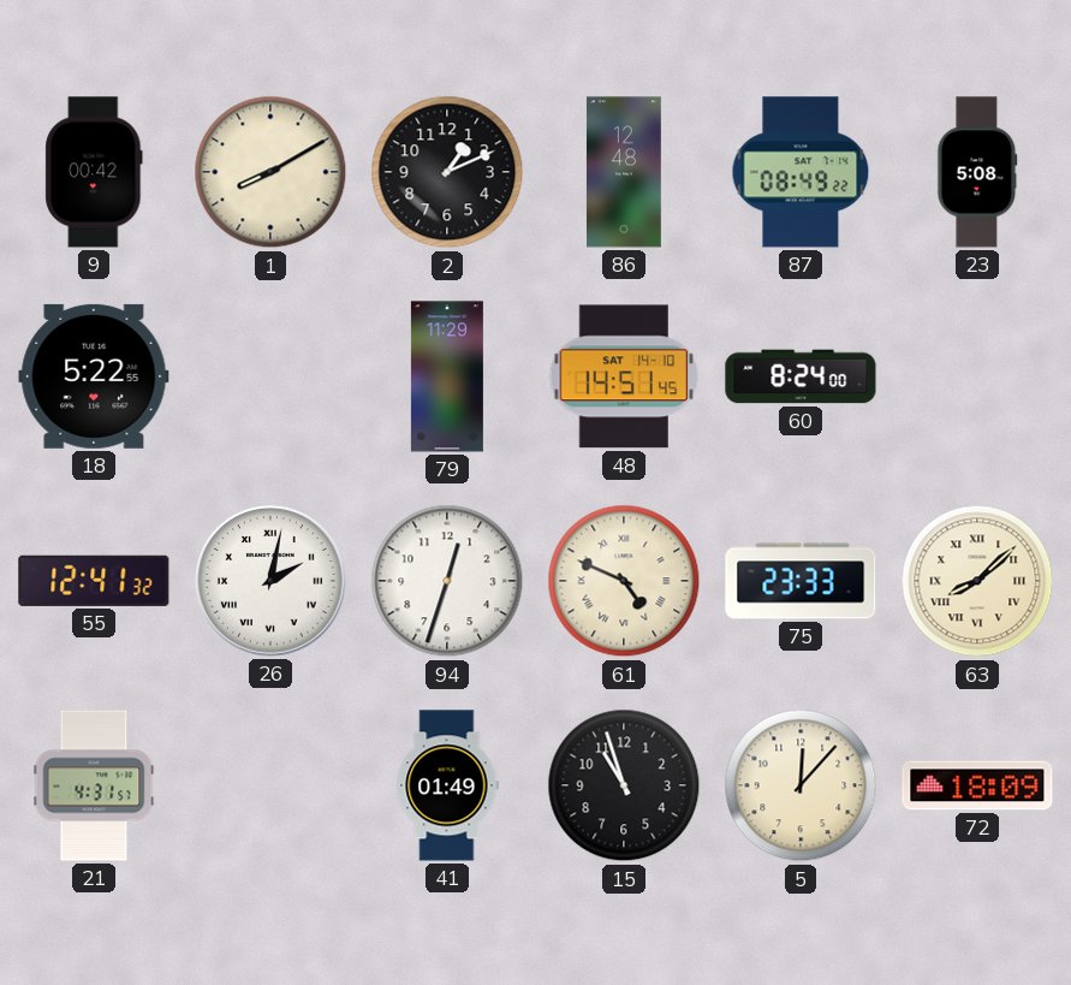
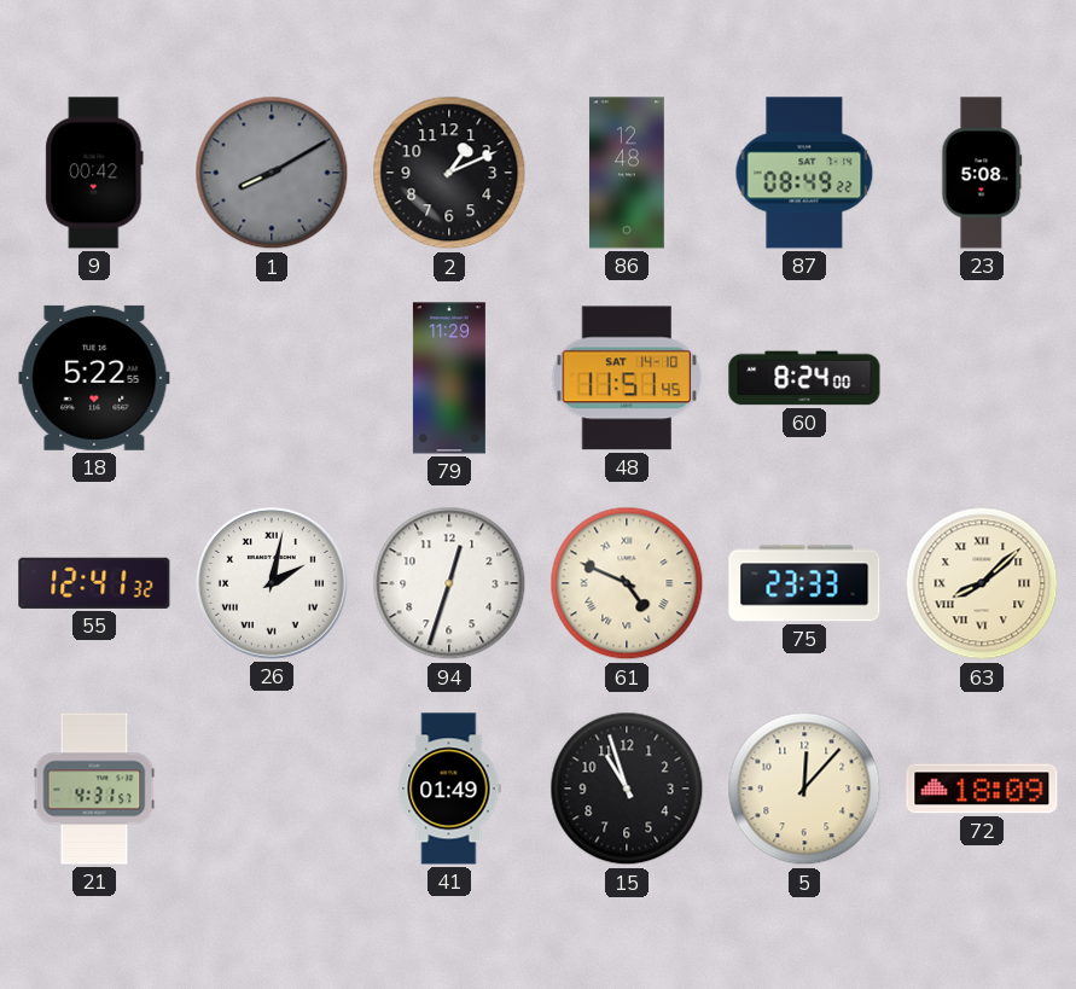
1 dial: cream -> grey (272, 173)
48: 14:51 -> 11:51 (627, 378)
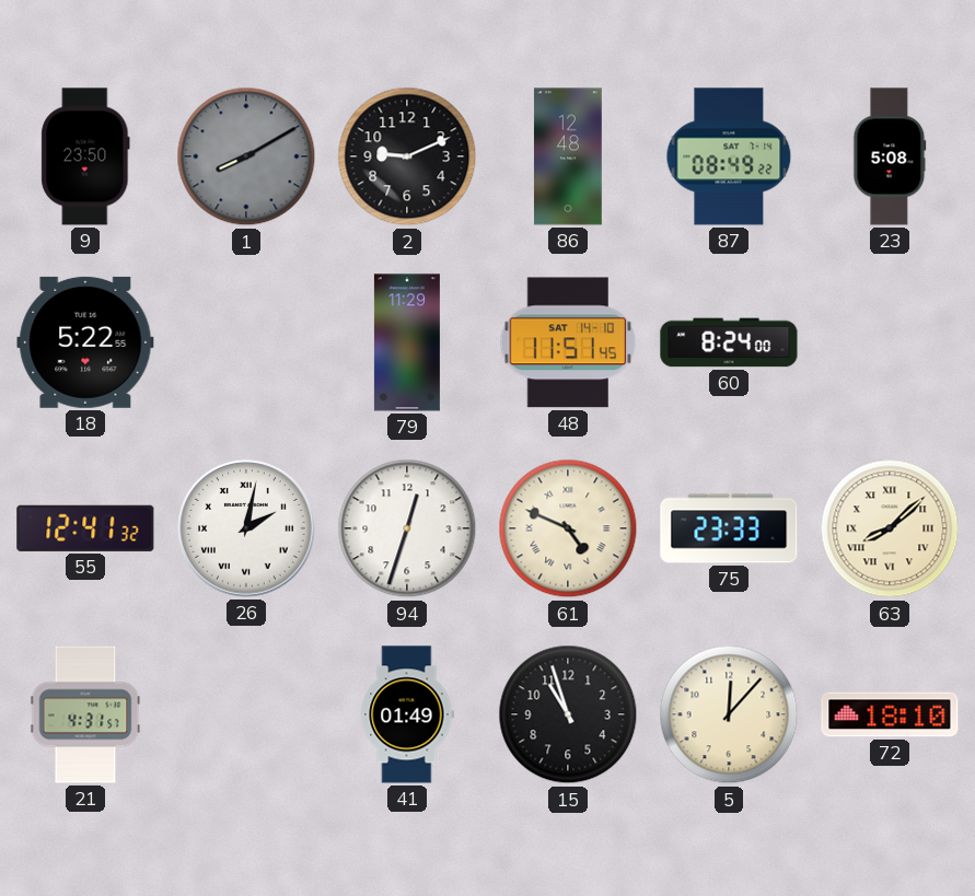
9: 00:42 -> 23:50 (85, 156)
2: 1:11 -> 9:11 (407, 156)
72: 18:09 -> 18:10 (890, 714)
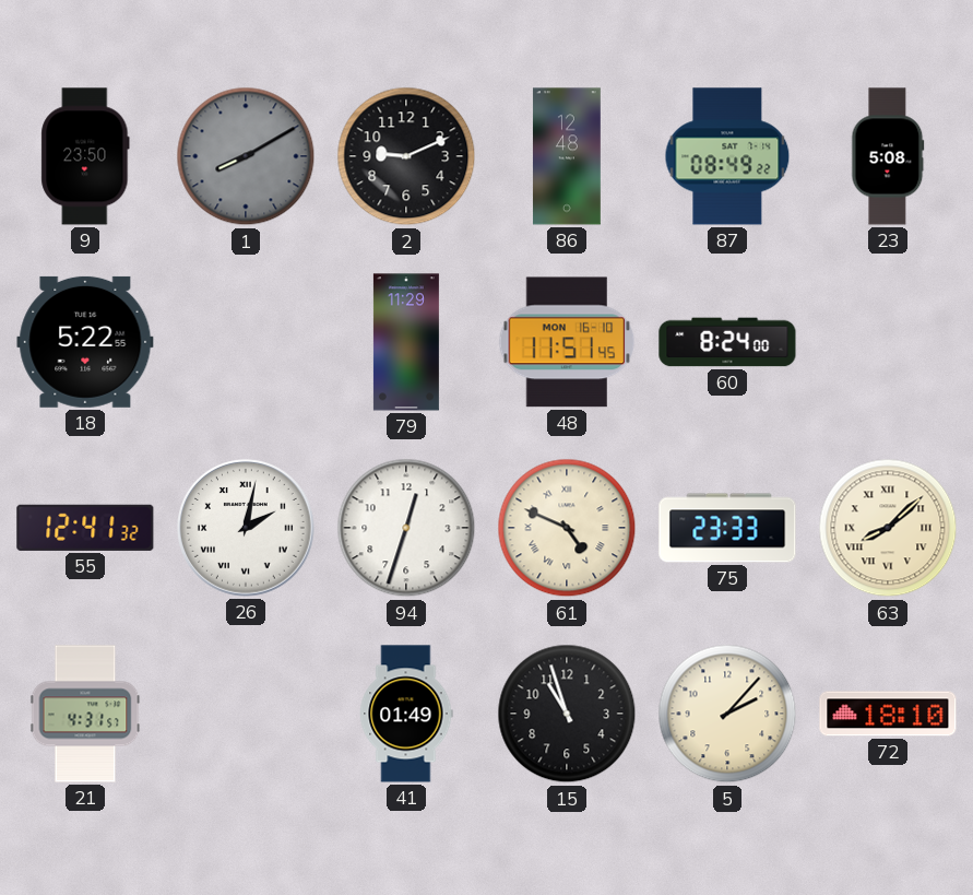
48 date: SAT 14-10 -> MON 16-10 (567, 342)
5: 12:07 -> 2:07 (727, 714)
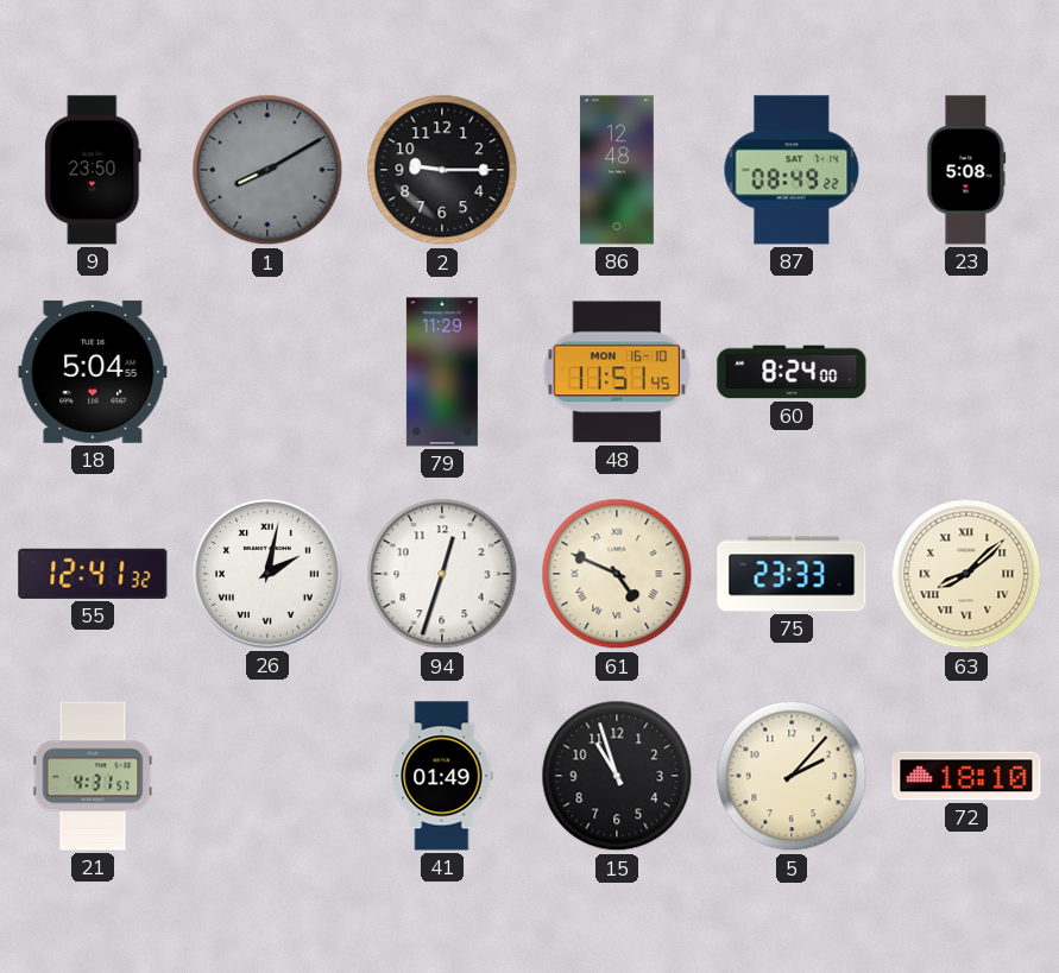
2: 9:11 -> 9:15 (442, 170)
18: 5:22 -> 5:04 (93, 372)
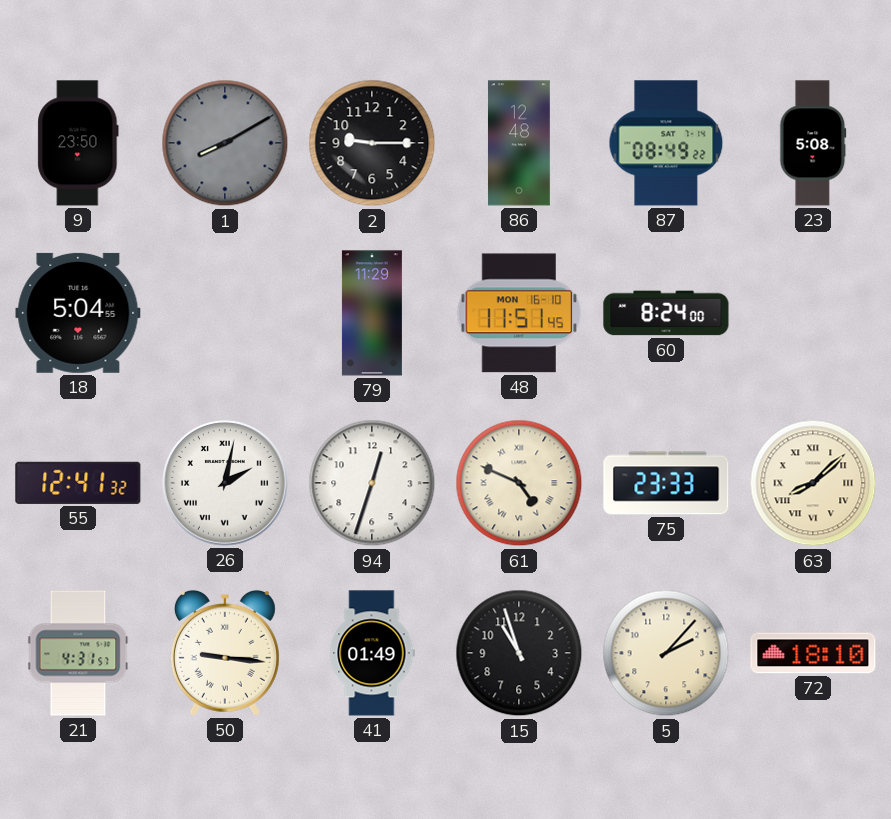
50: none -> 9:16 (225, 653)
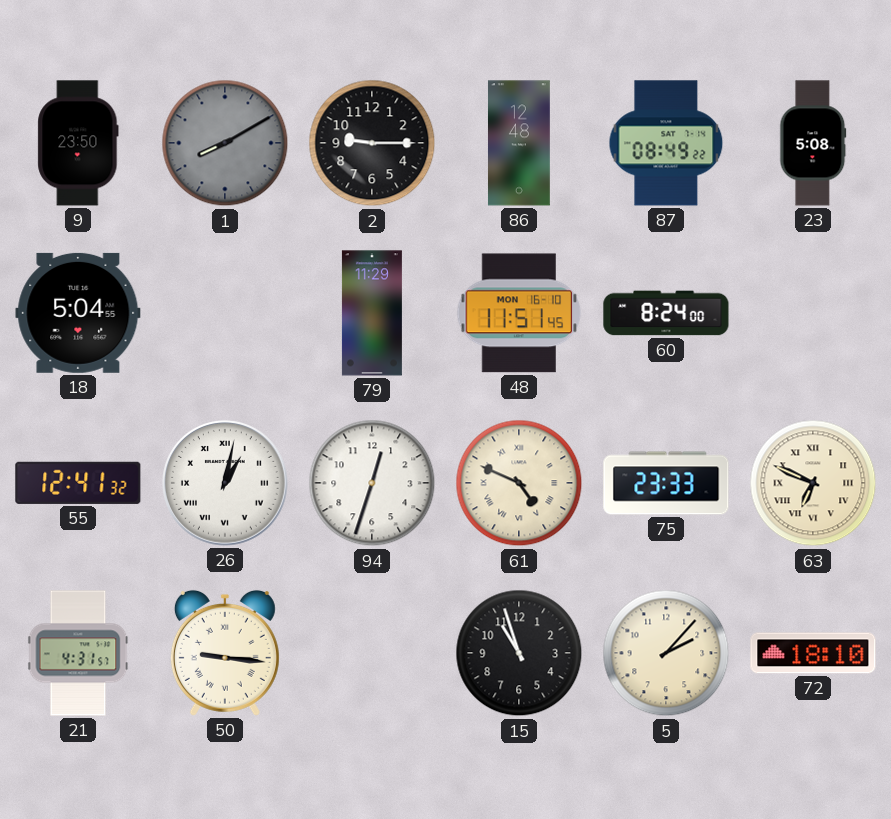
26: 2:02 -> 1:02 (226, 484)
63: 8:08 -> 6:49 (813, 483)
41: 01:49 -> none (372, 653)
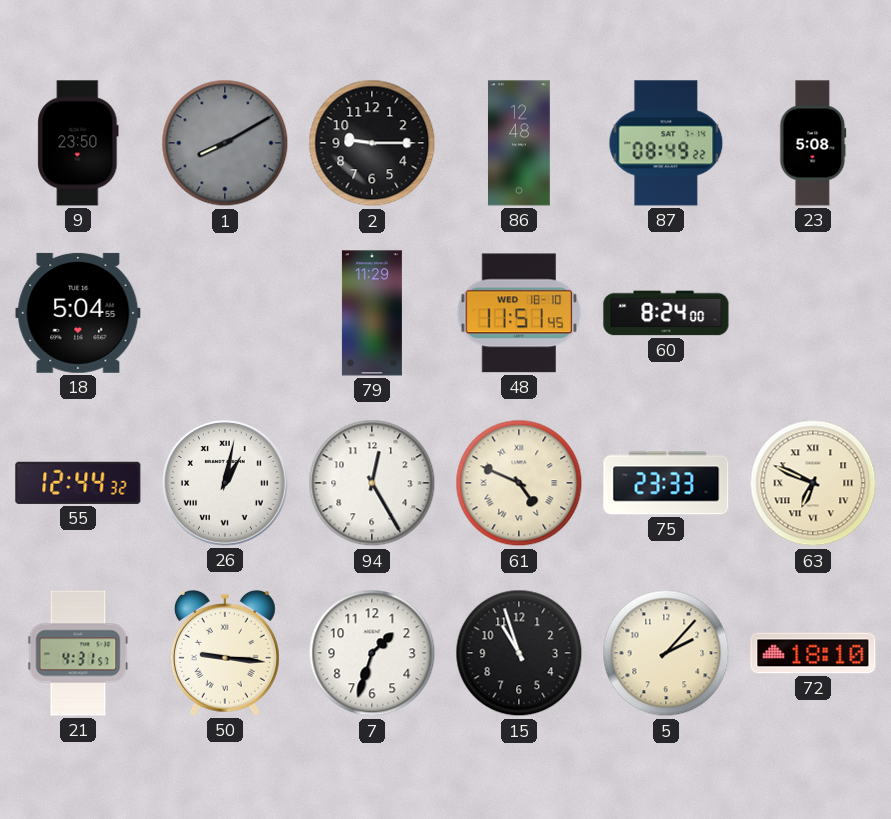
48 date: MON 16-10 -> WED 18-10 (519, 313)
55: 12:41 -> 12:44 (78, 483)
94: 12:33 -> 12:25 (372, 483)
7: none -> 1:33 (372, 653)
